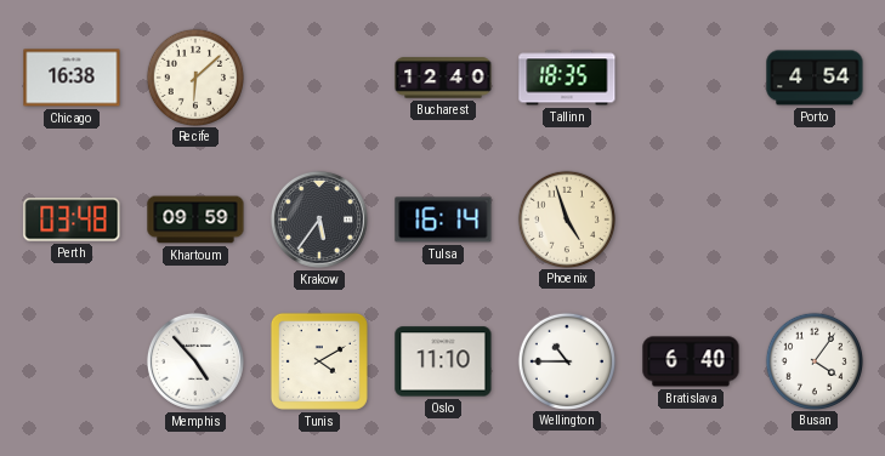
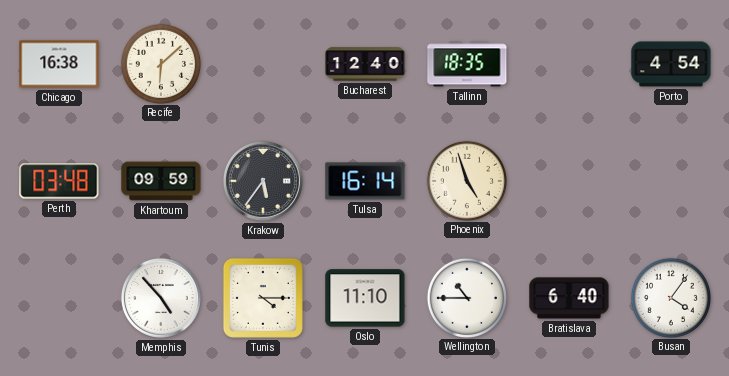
Tunis: 4:10 -> 4:15 (263, 298)
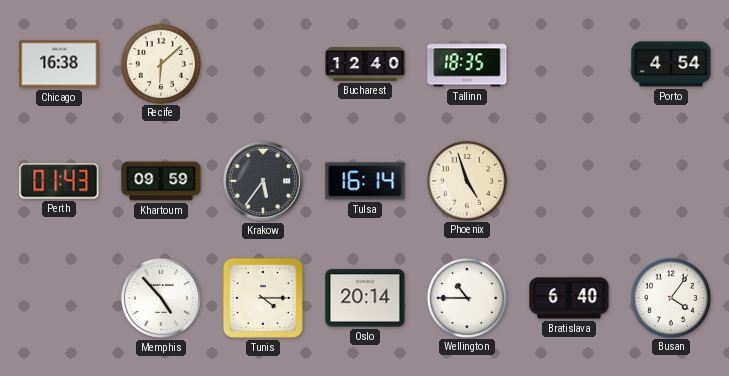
Perth: 03:48 -> 01:43 (59, 181)
Oslo: 11:10 -> 20:14 (365, 298)
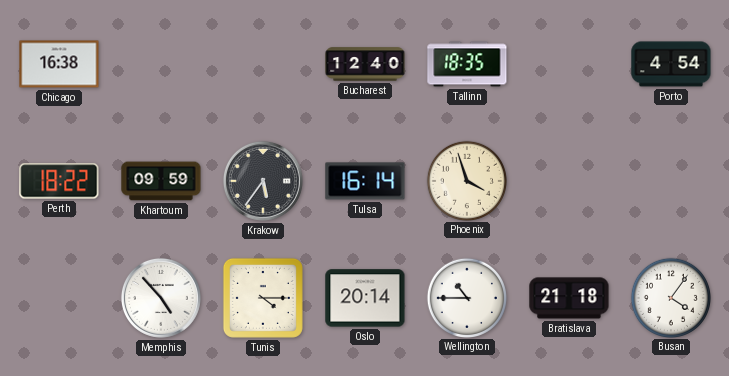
Recife: 6:08 -> none (160, 63)
Perth: 01:43 -> 18:22 (59, 181)
Phoenix: 4:57 -> 3:57 (466, 180)
Bratislava: 6:40 -> 21:18 (569, 298)
